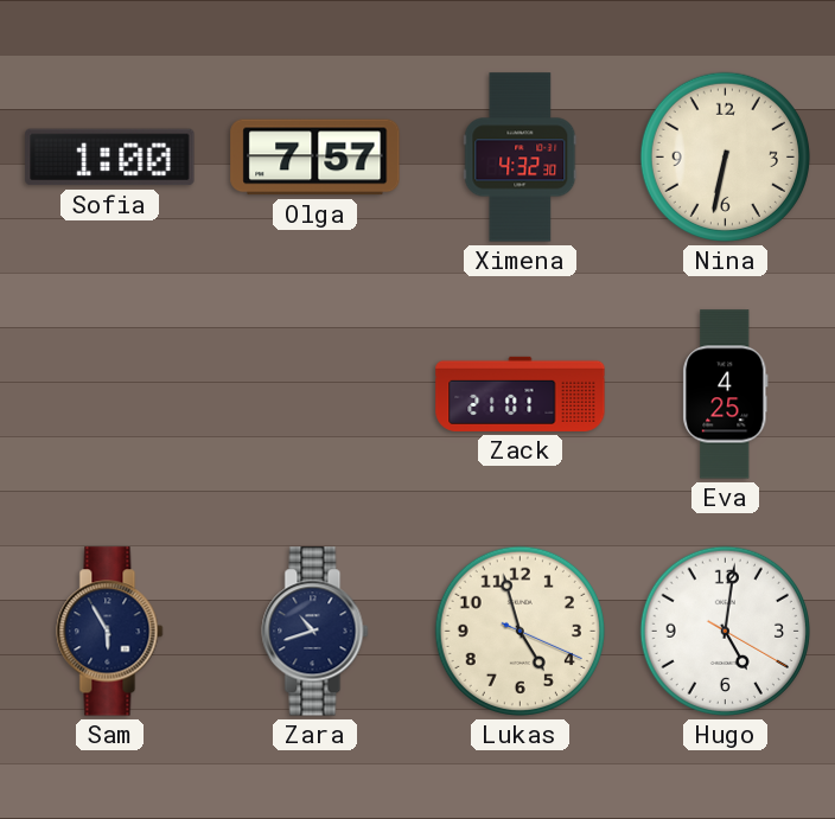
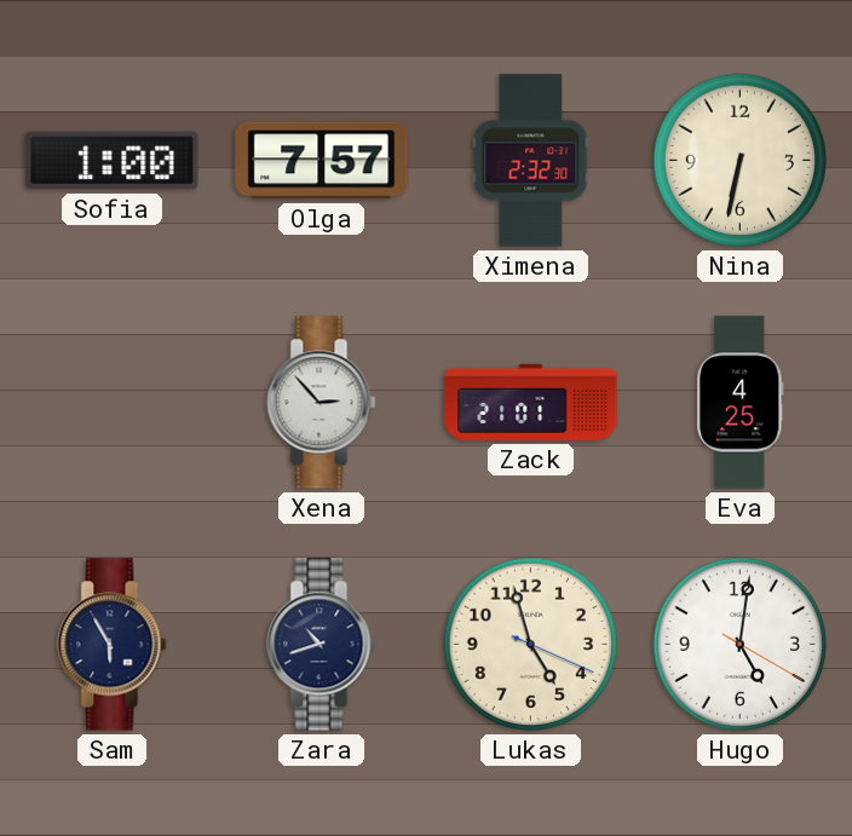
Ximena: 4:32 -> 2:32 (531, 161)
Xena: none -> 2:53 (322, 403)
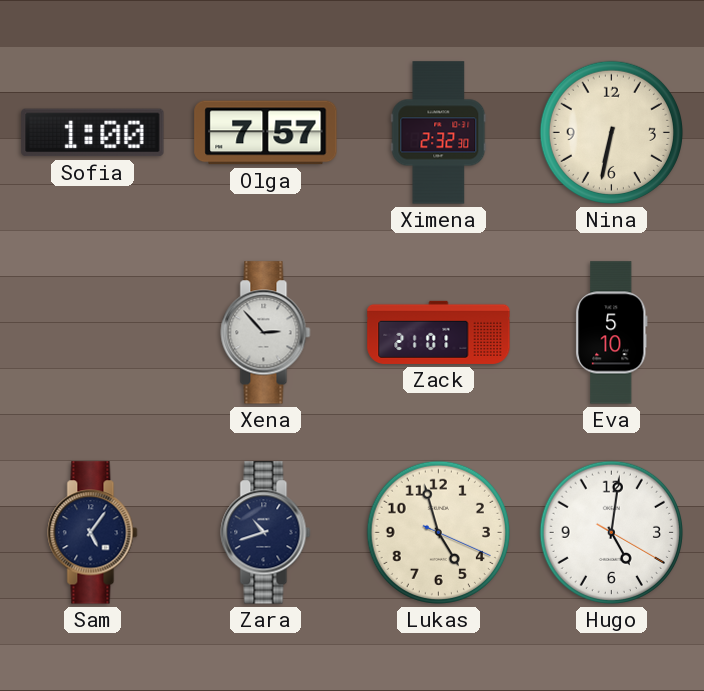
Eva: 4:25 -> 5:10 (612, 333)
Sam: 5:55 -> 5:06 (93, 533)
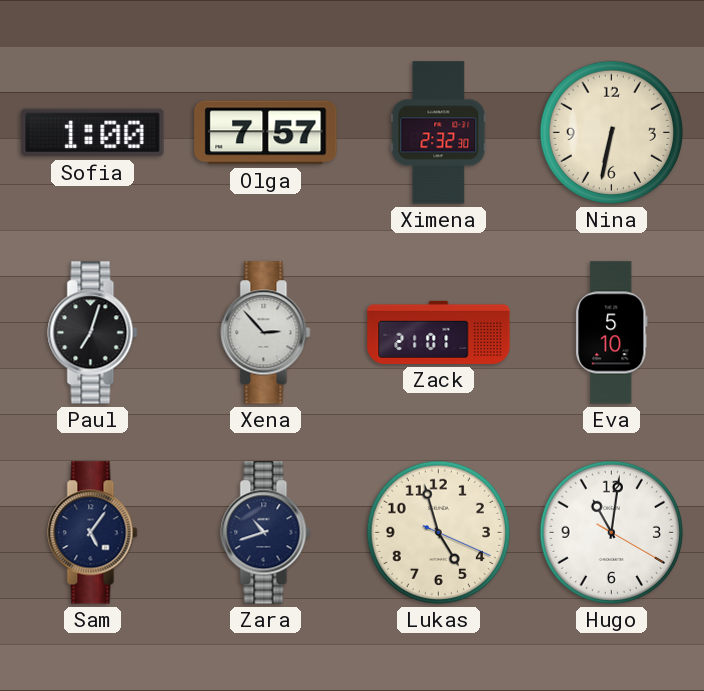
Paul: none -> 7:03 (93, 333)
Hugo: 5:01 -> 11:01 (611, 532)
